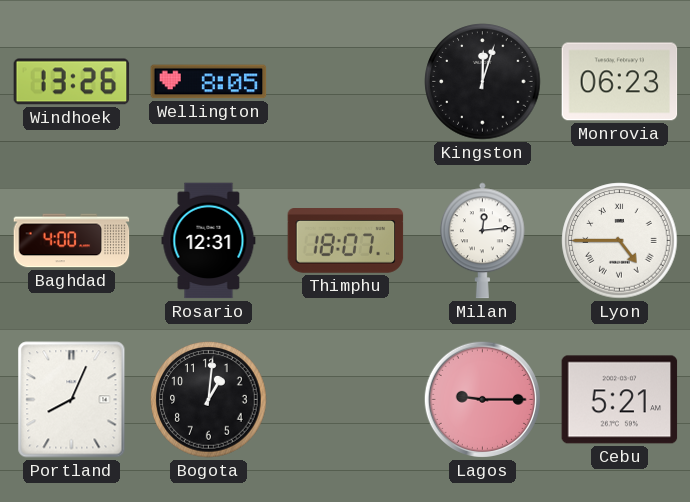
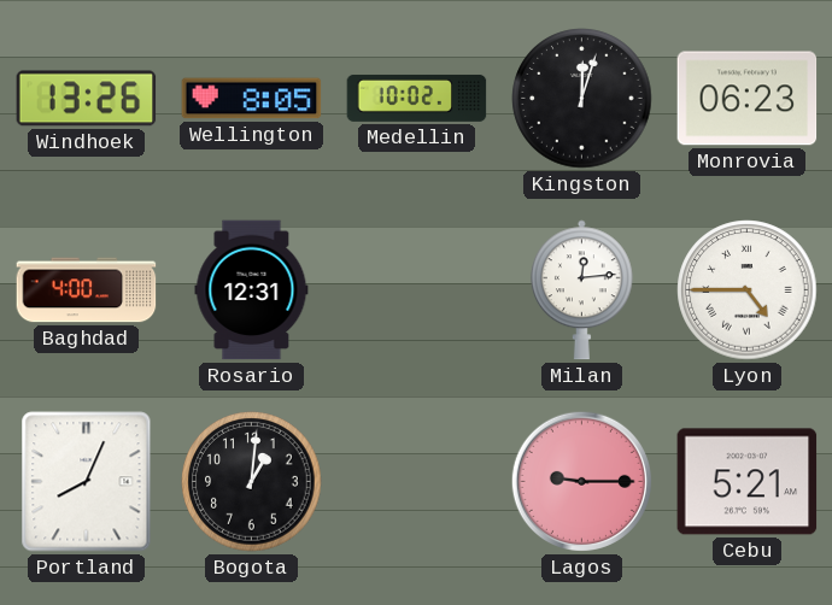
Medellin: none -> 10:02 (417, 98)
Thimphu: 18:07 -> none (346, 241)
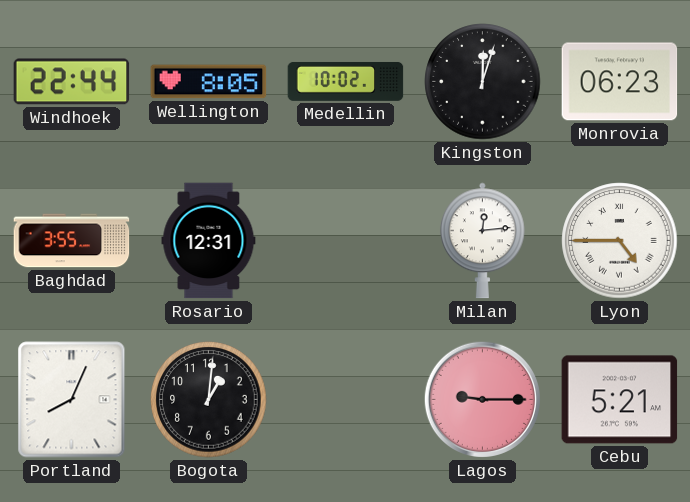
Windhoek: 13:26 -> 22:44 (72, 82)
Baghdad: 4:00 -> 3:55 (72, 241)
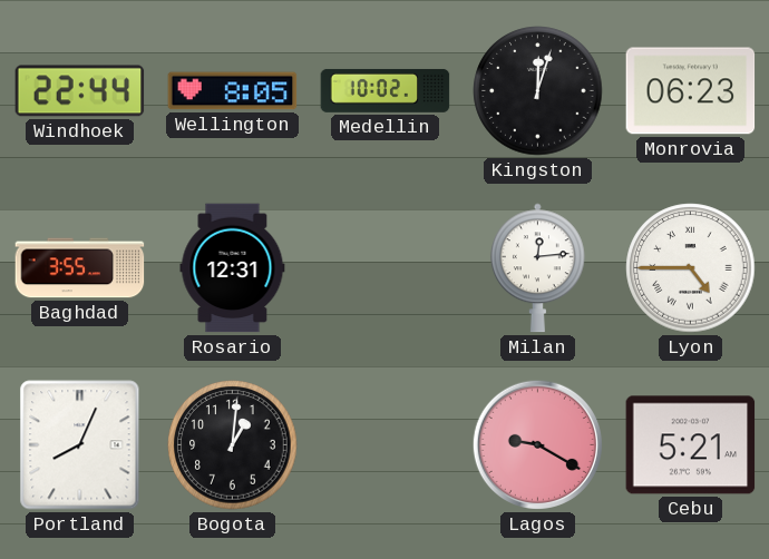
Lagos: 9:15 -> 9:20 (537, 444)
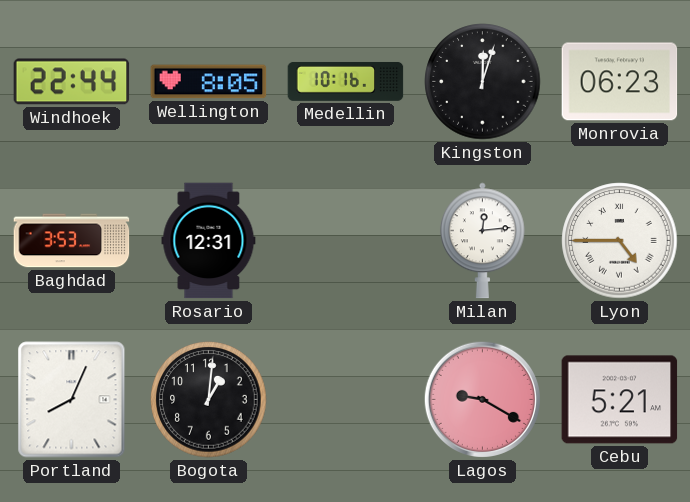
Medellin: 10:02 -> 10:16 (346, 81)
Baghdad: 3:55 -> 3:53 (72, 241)
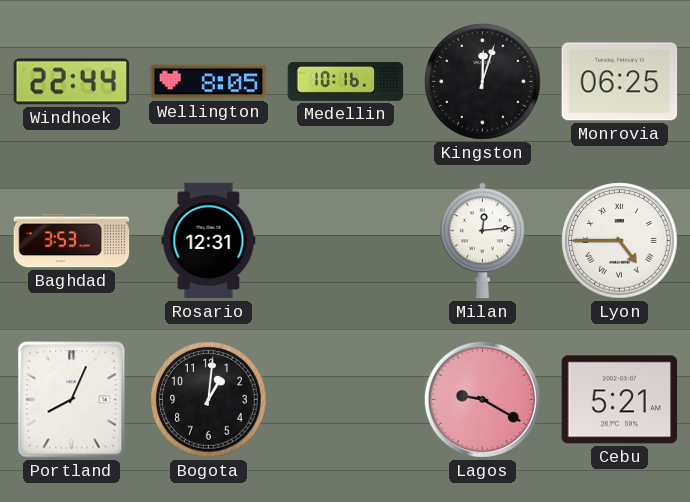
Monrovia: 06:23 -> 06:25 (620, 82)
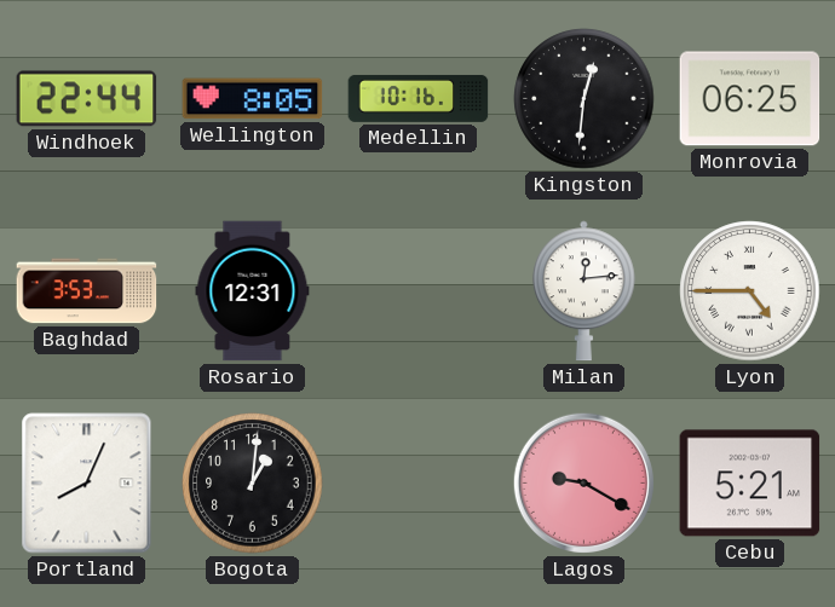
Kingston: 12:03 -> 12:31 (584, 99)
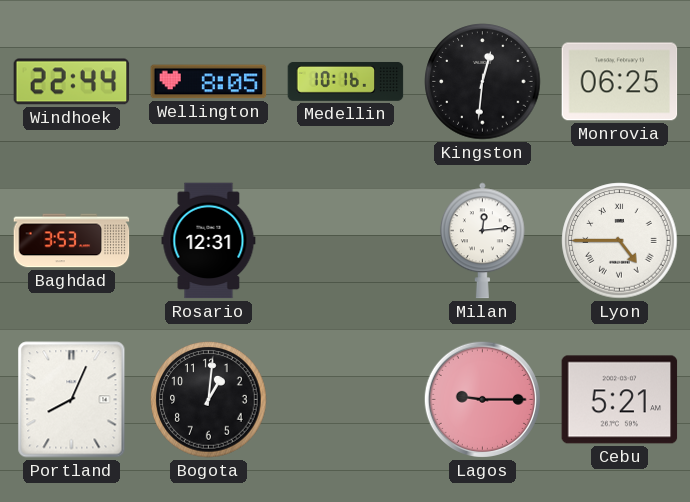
Lagos: 9:20 -> 9:15 (482, 399)
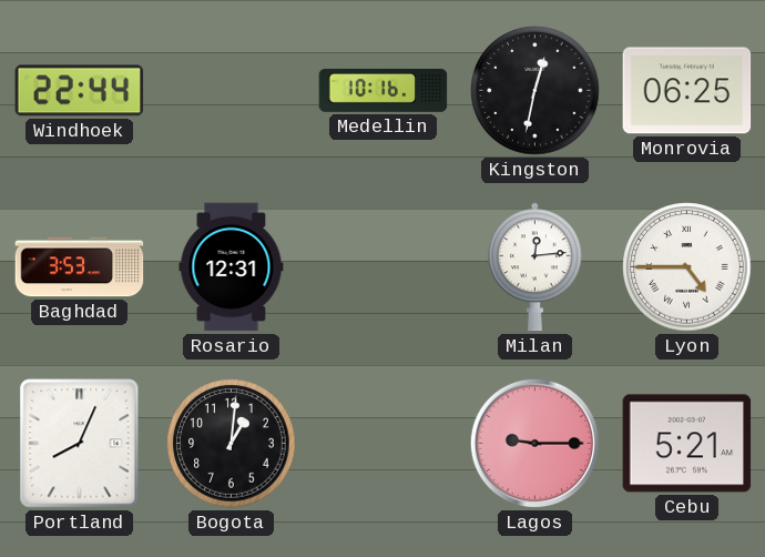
Wellington: 8:05 -> none (209, 82)
Kingston: 12:31 -> 12:32 (535, 91)
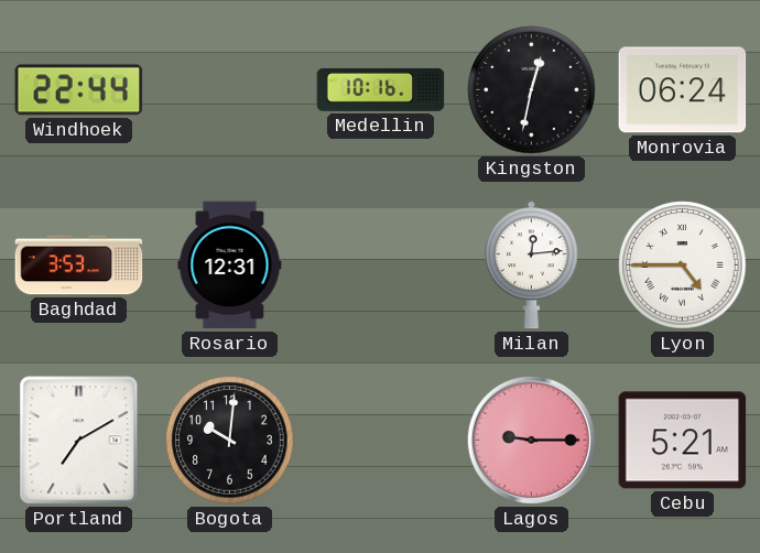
Monrovia: 06:25 -> 06:24 (683, 90)
Portland: 8:04 -> 7:10 (79, 441)
Bogota: 1:01 -> 10:01 (230, 441)
